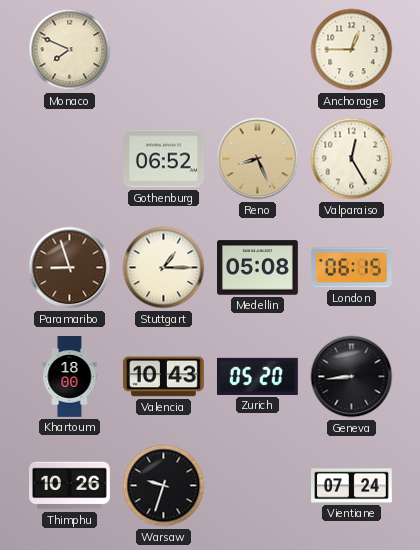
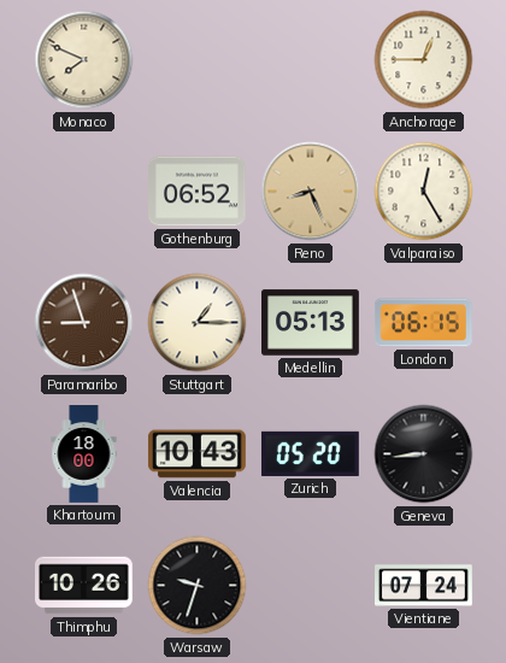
Medellin: 05:08 -> 05:13 (311, 323)
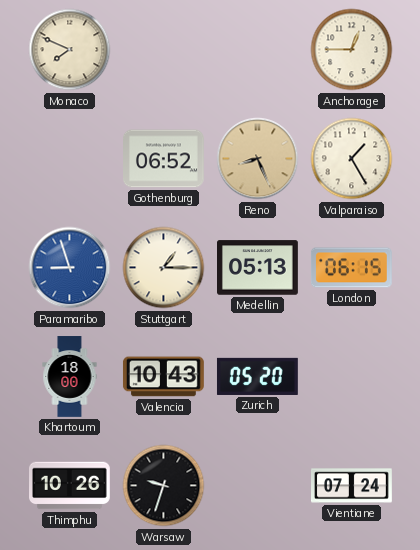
Valparaiso: 12:25 -> 1:25 (352, 159)
Paramaribo dial: brown -> blue (70, 268)
Geneva: 8:44 -> none (424, 454)
